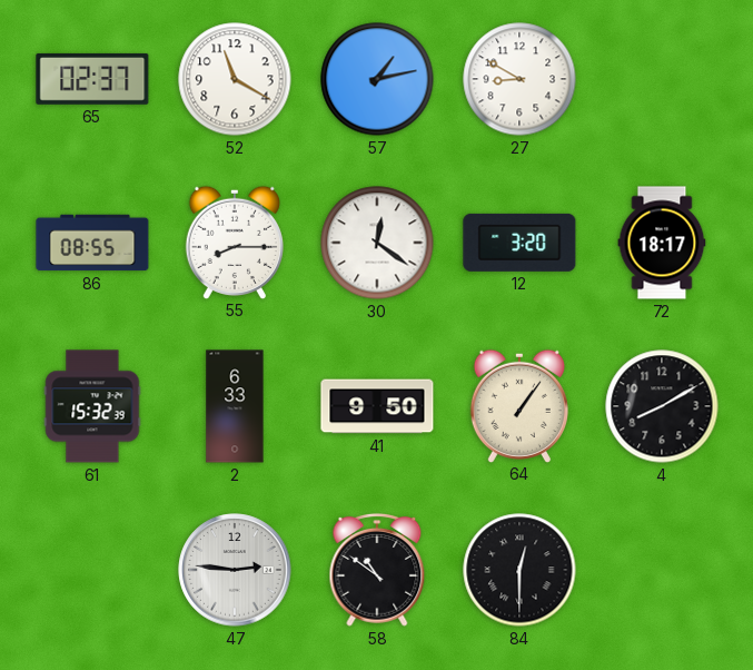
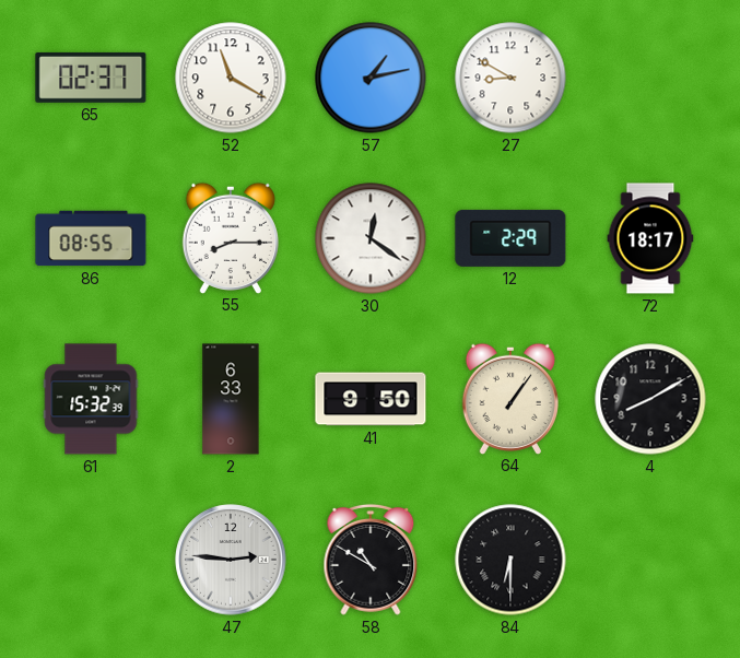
12: 3:20 -> 2:29 (510, 238)
58: 10:51 -> 10:50 (371, 560)
84: 12:30 -> 6:30 (510, 560)
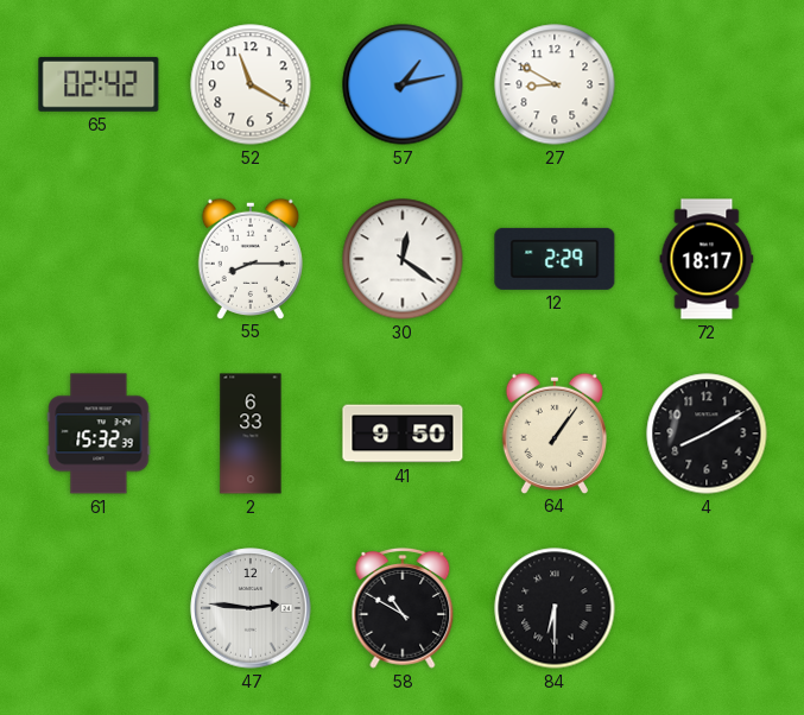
65: 02:37 -> 02:42 (99, 84)
86: 08:55 -> none (91, 238)
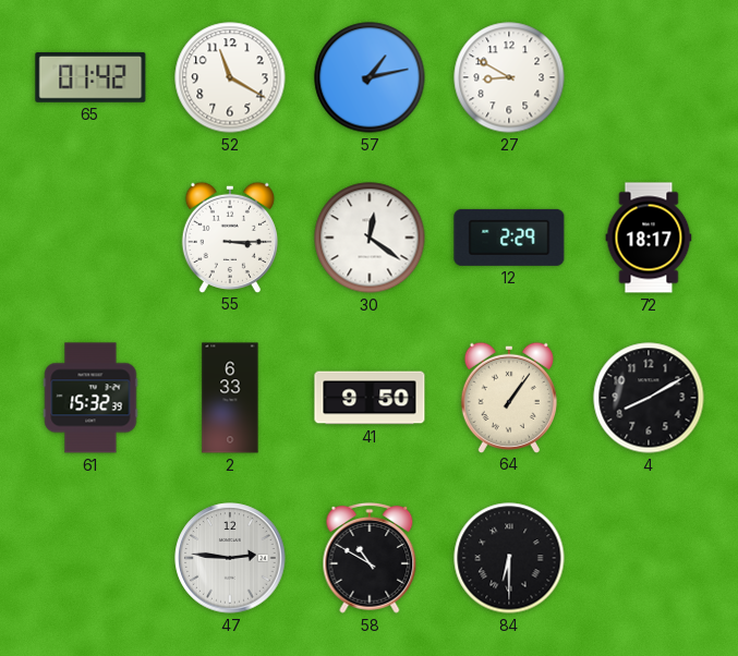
65: 02:42 -> 01:42 (90, 77)
55: 8:15 -> 3:15 (230, 236)
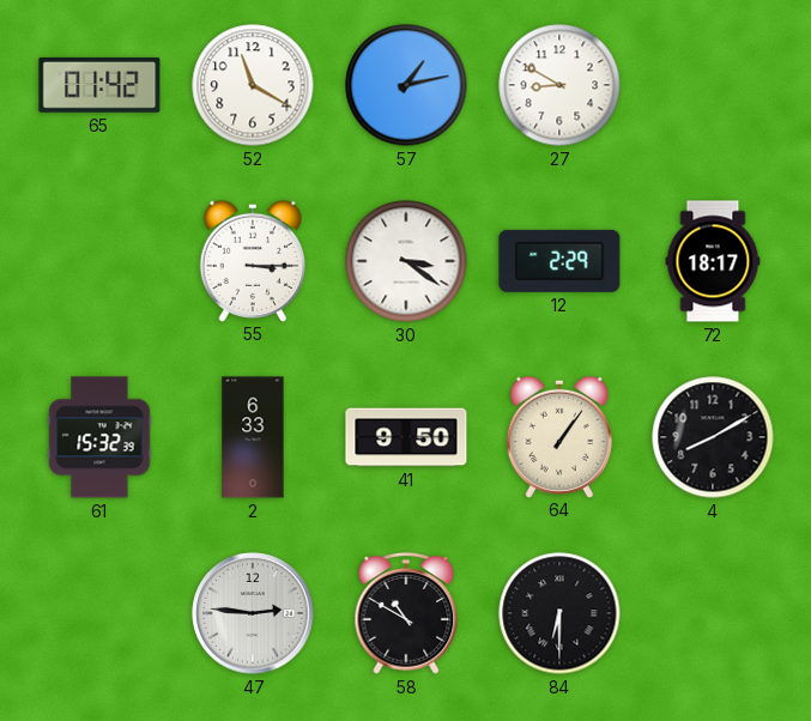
30: 12:21 -> 3:21 (406, 261)
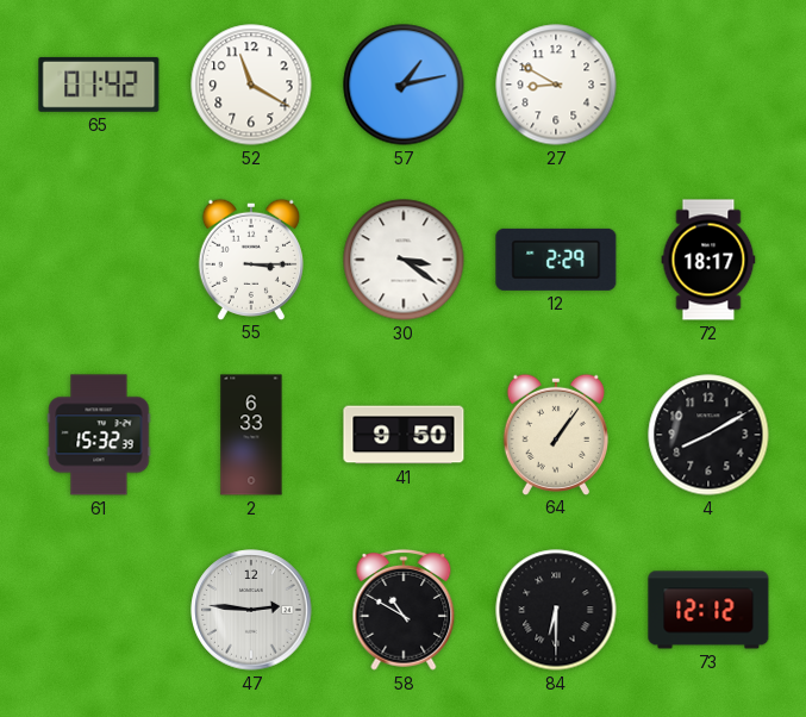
73: none -> 12:12 (708, 610)
